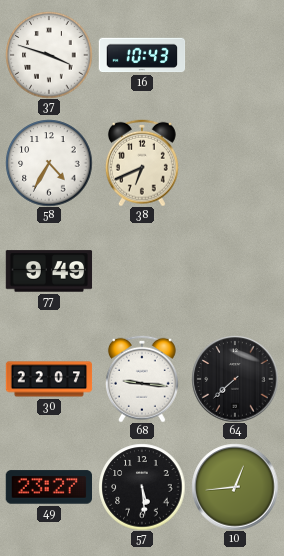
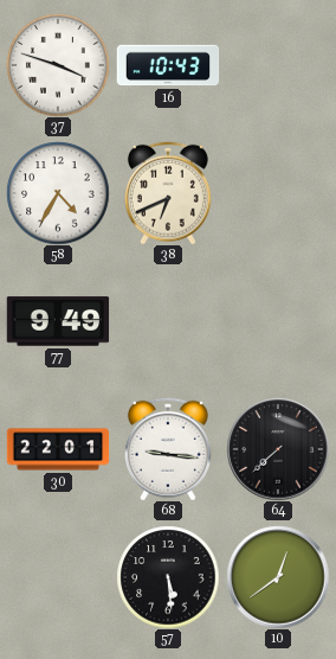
30: 22:07 -> 22:01 (58, 449)
49: 23:27 -> none (48, 487)
10: 12:44 -> 12:39 (278, 577)
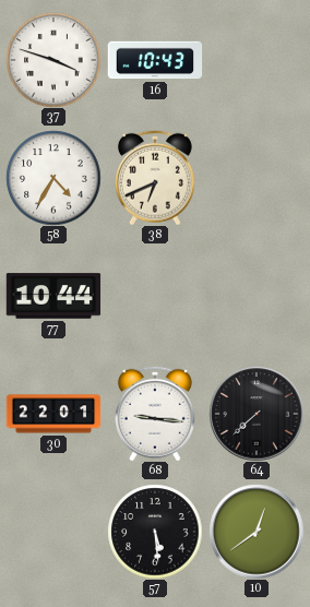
77: 9:49 -> 10:44 (53, 296)
